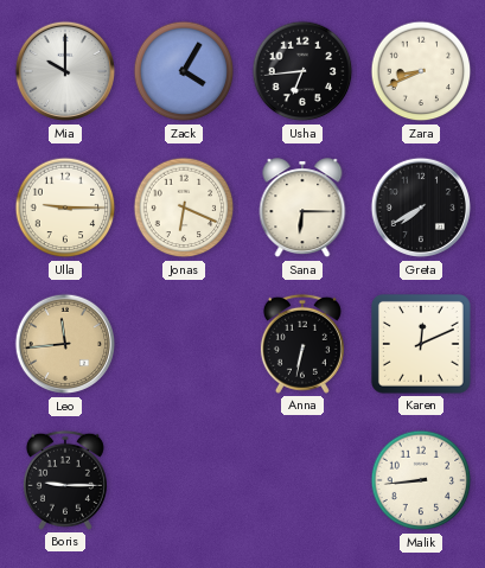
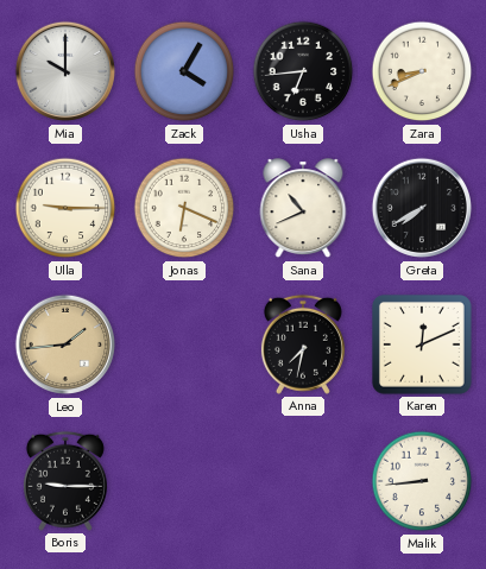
Sana: 6:15 -> 10:41 (303, 209)
Leo: 11:44 -> 1:44 (65, 344)
Anna: 6:32 -> 7:32 (303, 344)
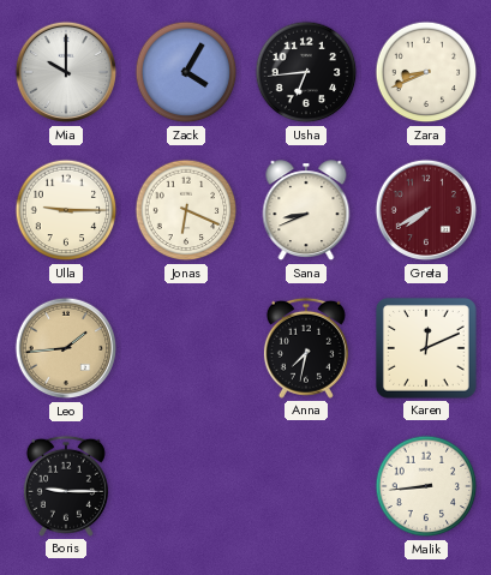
Sana: 10:41 -> 8:41 (306, 211)
Greta dial: black -> burgundy (426, 210)
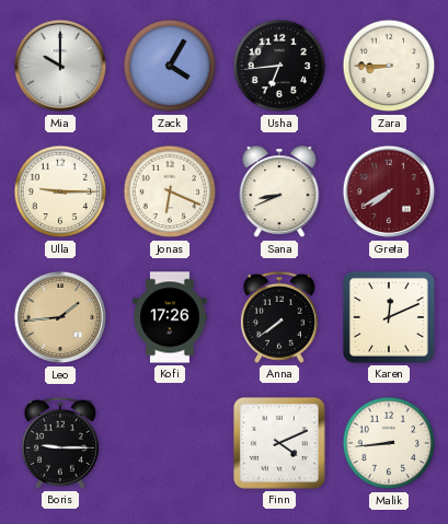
Zara: 8:41 -> 8:45 (389, 66)
Kofi: none -> 17:26 (170, 317)
Anna: 7:32 -> 7:39 (279, 317)
Finn: none -> 4:11 (280, 444)
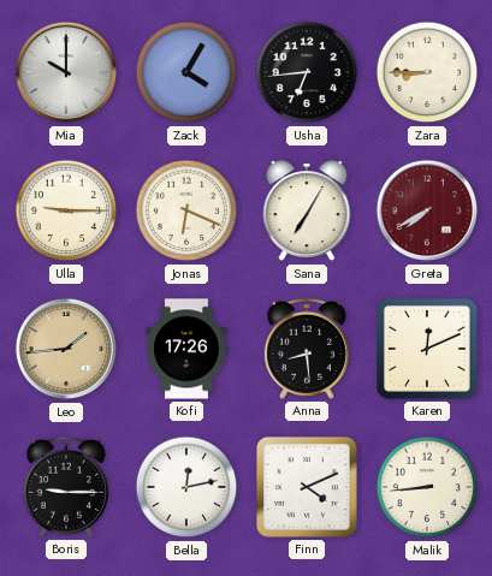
Sana: 8:41 -> 7:05 (307, 212)
Anna: 7:39 -> 8:29 (307, 349)
Bella: none -> 12:13 (186, 487)
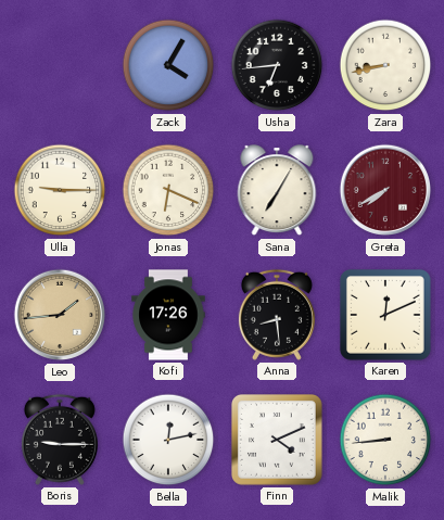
Mia: 10:00 -> none (66, 72)
Zara: 8:45 -> 8:43 (385, 65)
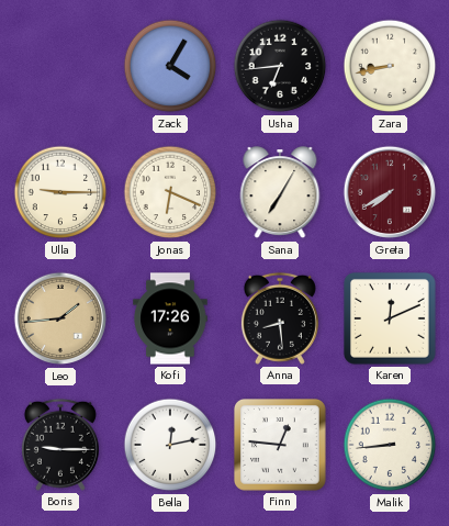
Finn: 4:11 -> 12:46 (281, 446)
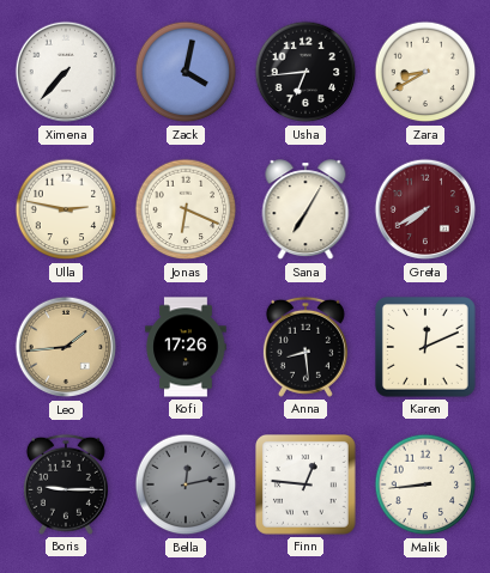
Ximena: none -> 7:37 (66, 72)
Zack: 4:05 -> 4:02 (186, 72)
Zara: 8:43 -> 8:40 (425, 72)
Ulla: 9:15 -> 2:47 (66, 209)
Bella dial: white -> grey (186, 484)
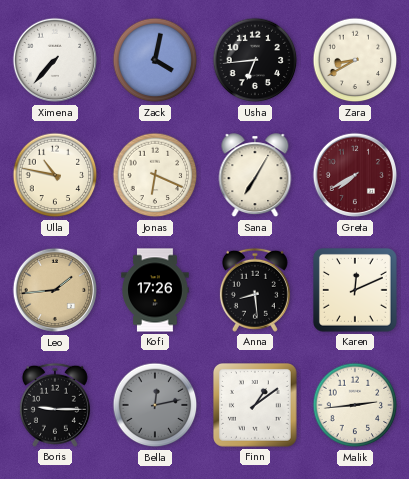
Ulla: 2:47 -> 10:47 (55, 175)
Finn: 12:46 -> 1:09 (256, 406)
Malik: 8:44 -> 2:44 (355, 405)
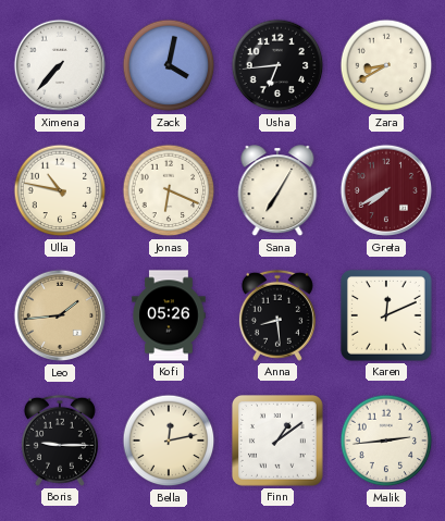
Kofi: 17:26 -> 05:26 (169, 315)
Bella dial: grey -> cream (169, 441)
